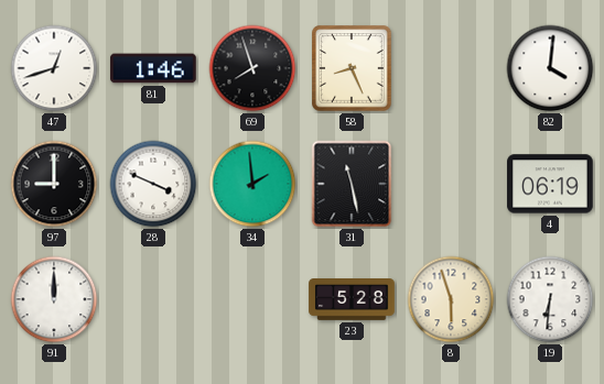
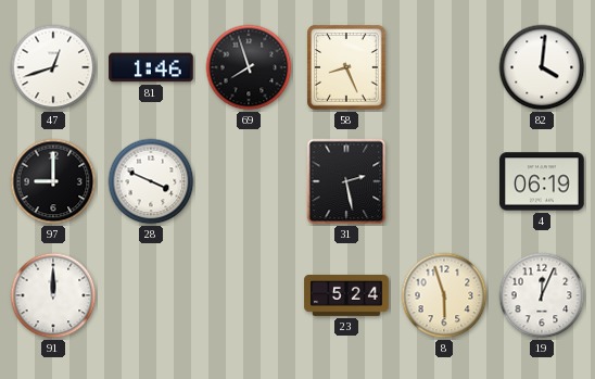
34: 1:59 -> none (252, 184)
31: 11:28 -> 2:28 (346, 181)
23: 5:28 -> 5:24 (346, 296)
19: 6:31 -> 12:04 (542, 295)
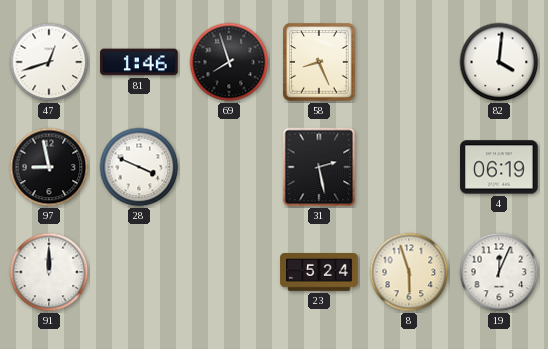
97: 9:00 -> 8:58 (49, 167)
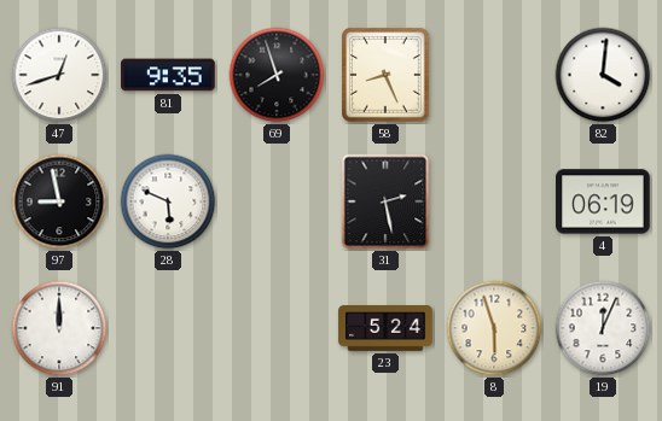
81: 1:46 -> 9:35 (168, 75)
28: 3:49 -> 5:49 (168, 201)
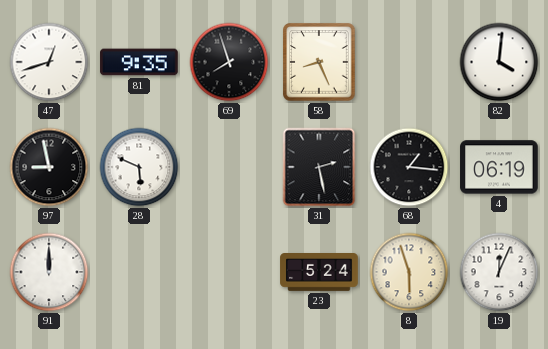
68: none -> 1:16 (409, 167)
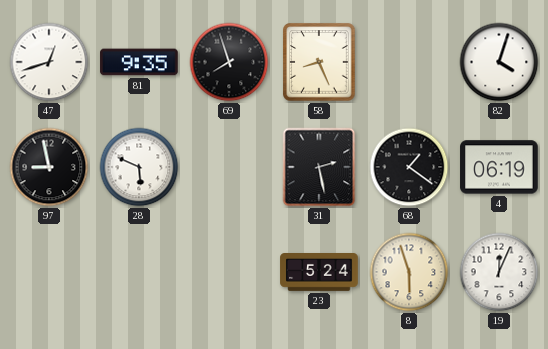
82: 4:01 -> 4:03 (499, 62)
68: 1:16 -> 1:21 (409, 167)
91: 12:00 -> none (49, 272)
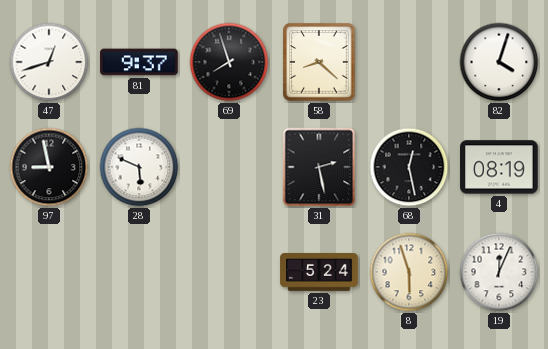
81: 9:35 -> 9:37 (139, 62)
58: 8:26 -> 8:22 (319, 62)
68: 1:21 -> 12:28 (409, 167)
4: 06:19 -> 08:19 (499, 167)
